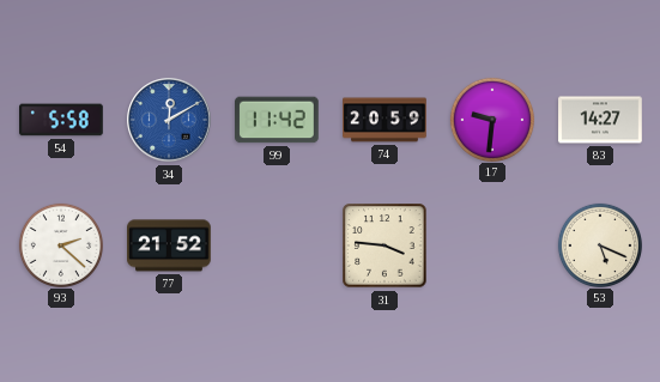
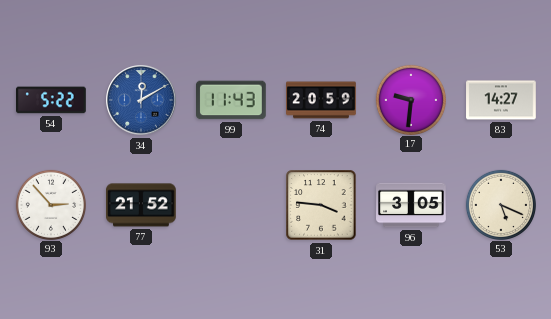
54: 5:58 -> 5:22 (51, 100)
99: 11:42 -> 11:43 (232, 100)
93: 2:22 -> 2:53 (50, 204)
96: none -> 3:05 (411, 205)
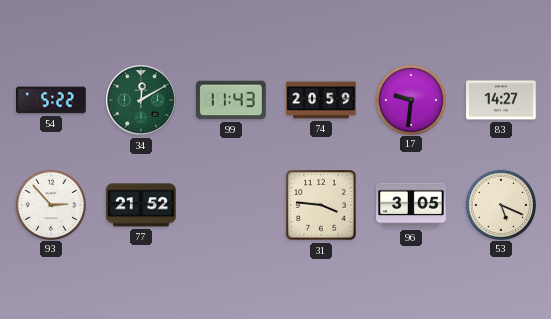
34 dial: blue -> green (141, 100)
